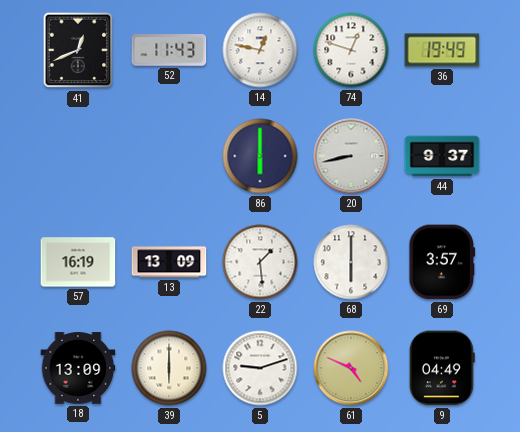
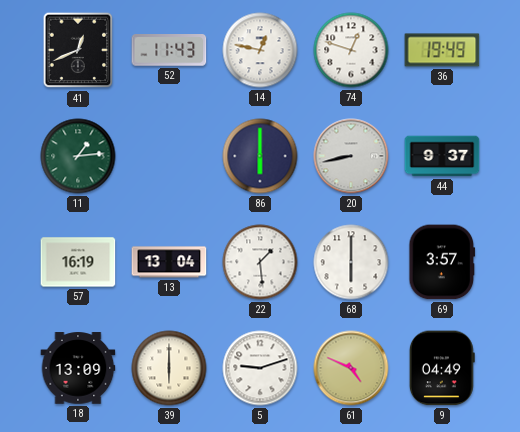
11: none -> 1:14 (78, 156)
13: 13:09 -> 13:04 (169, 262)
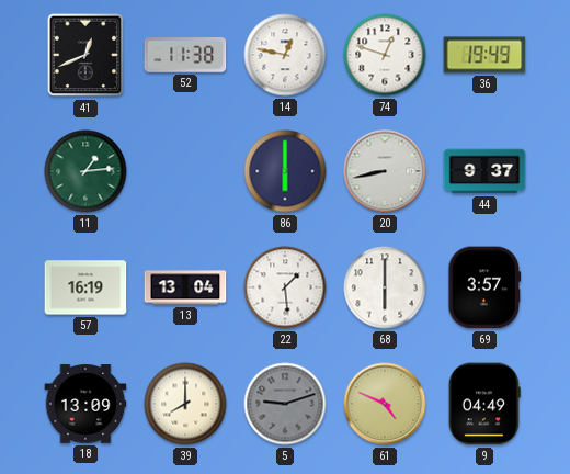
52: 11:43 -> 11:38 (185, 55)
39: 6:00 -> 8:00 (185, 404)
5 dial: white -> grey (285, 404)
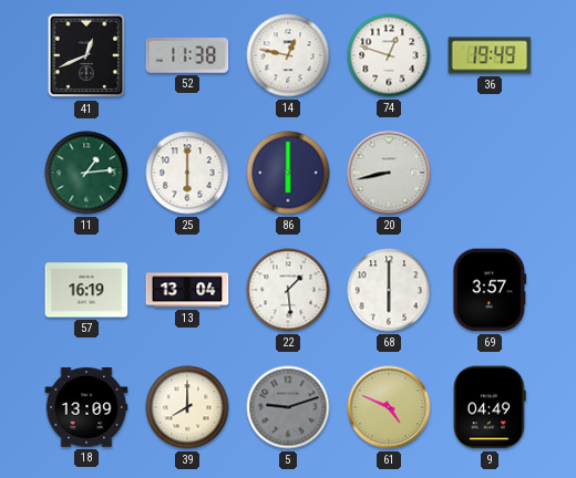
25: none -> 6:00 (187, 173)
44: 9:37 -> none (485, 171)
